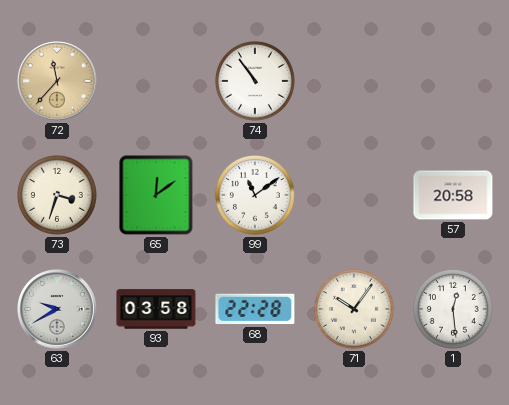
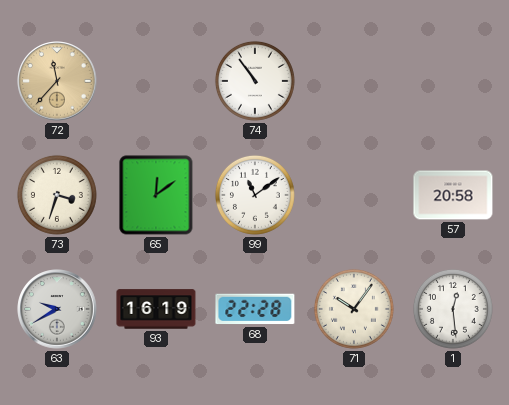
93: 03:58 -> 16:19 (156, 309)
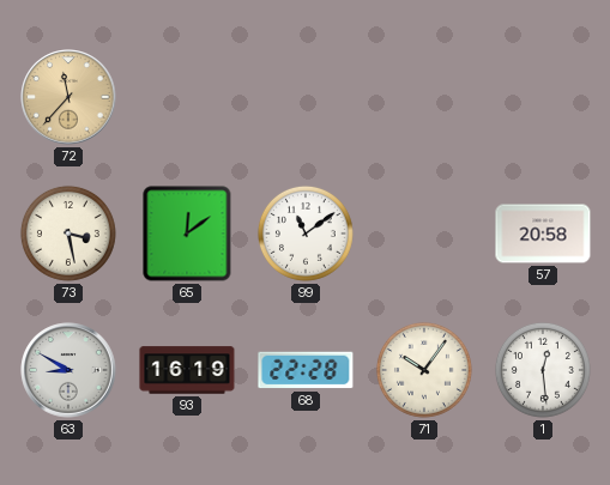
74: 10:54 -> none (255, 81)
73: 3:33 -> 3:28 (68, 234)
63: 9:40 -> 8:50 (68, 370)
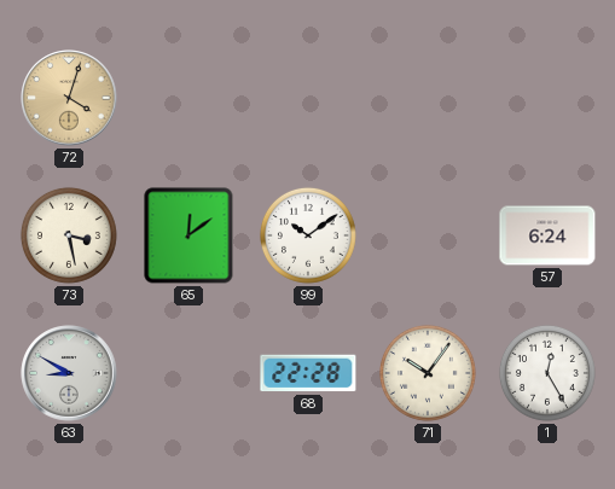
72: 11:37 -> 4:03 (69, 98)
99: 11:09 -> 10:09 (308, 235)
57: 20:58 -> 6:24 (547, 235)
93: 16:19 -> none (187, 370)
1: 12:29 -> 12:25 (547, 373)
